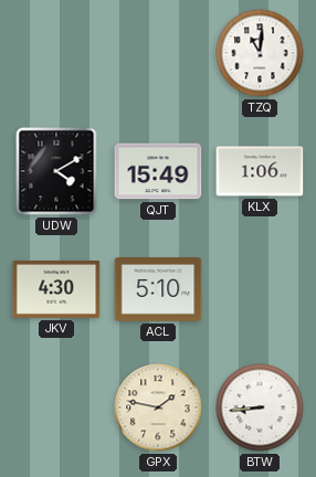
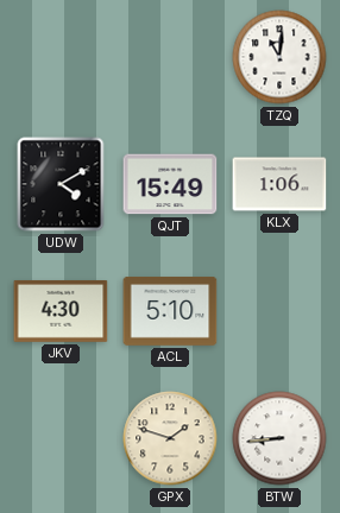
GPX: 1:47 -> 1:48 (170, 438)
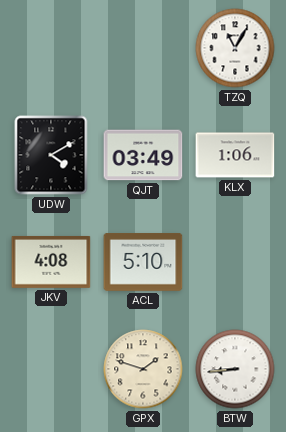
TZQ: 11:01 -> 11:05 (235, 48)
QJT: 15:49 -> 03:49 (143, 155)
JKV: 4:30 -> 4:08 (51, 262)
